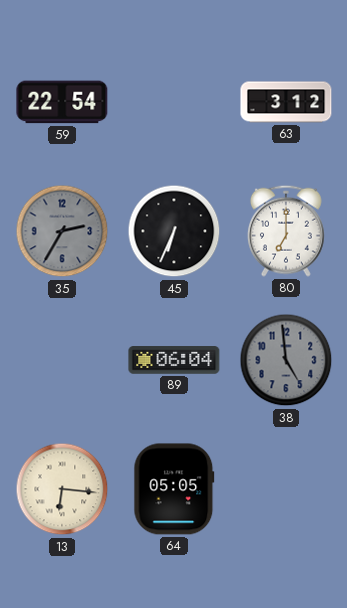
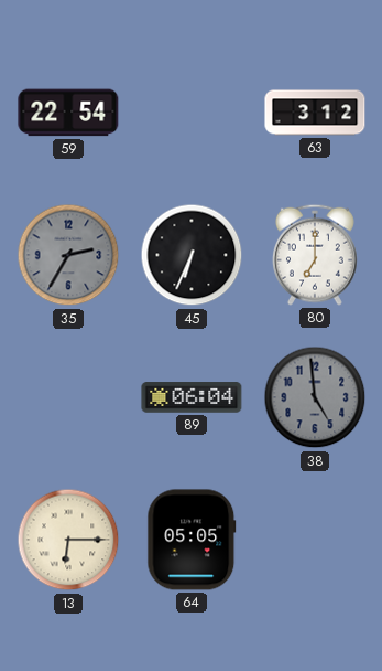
13: 6:16 -> 6:15 (68, 540)
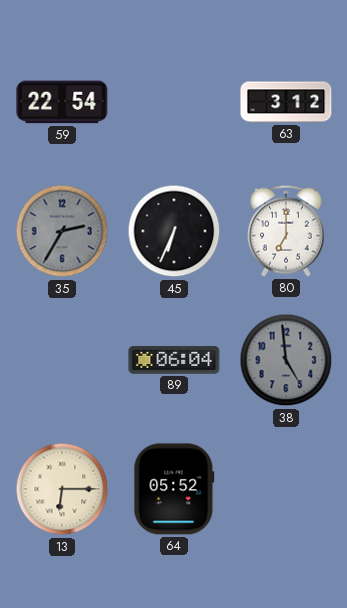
64: 05:05 -> 05:52 (174, 489)
